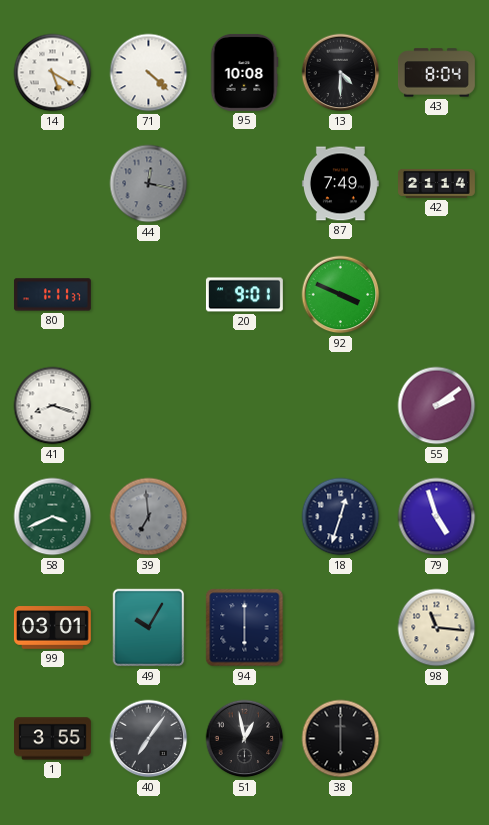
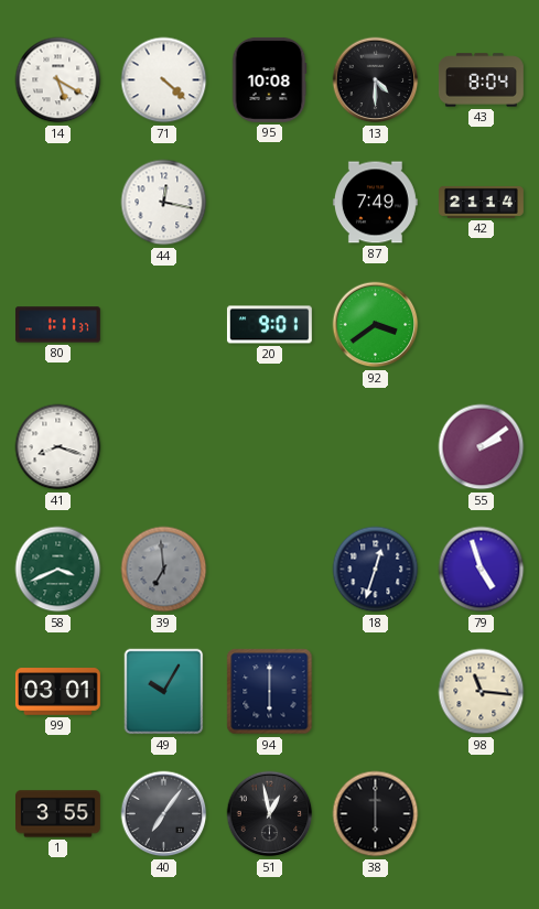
44 dial: grey -> white (164, 203)
92: 3:49 -> 3:39 (376, 325)
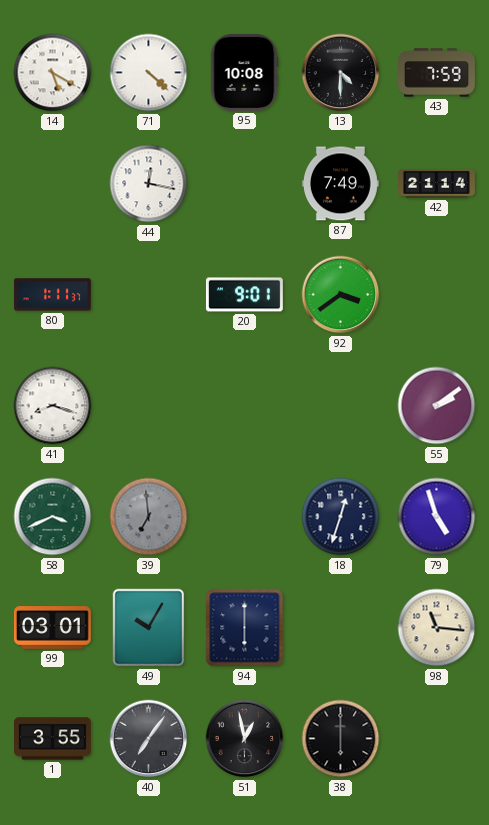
43: 8:04 -> 7:59 (437, 73)
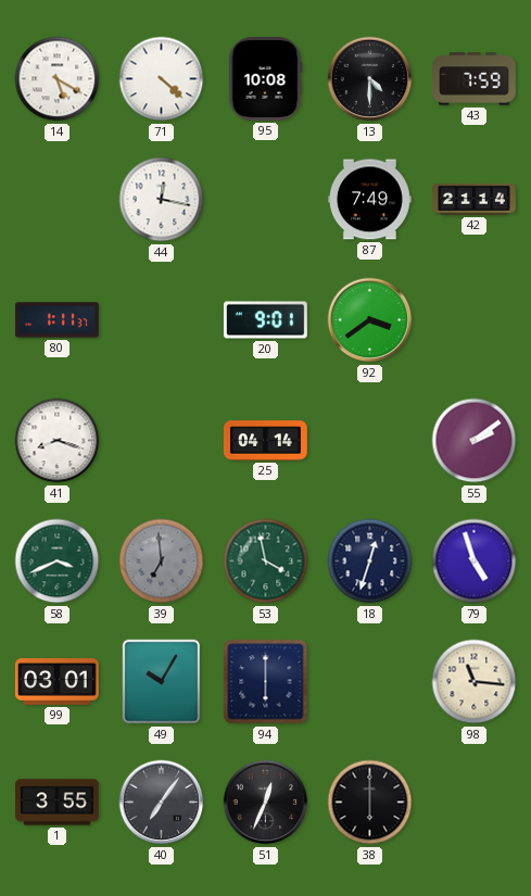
25: none -> 04:14 (266, 441)
53: none -> 3:58 (266, 561)
51: 12:58 -> 12:34 (266, 803)
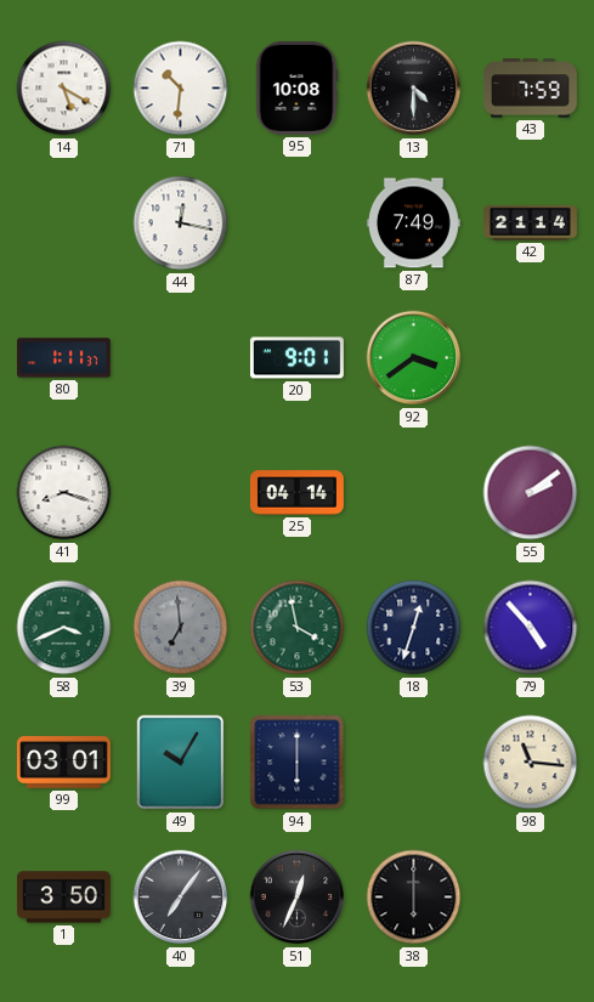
71: 4:22 -> 10:31 (181, 89)
79: 4:57 -> 4:53 (531, 628)
1: 3:55 -> 3:50 (64, 898)
